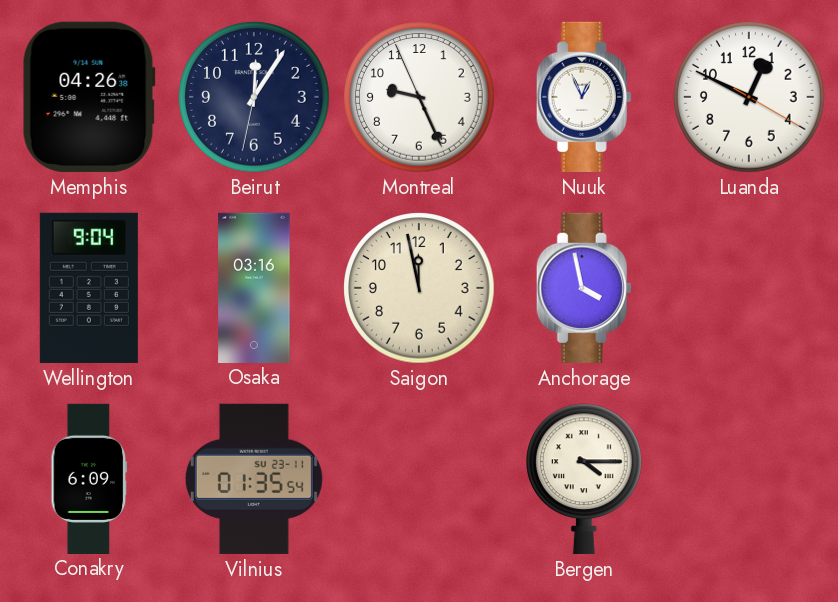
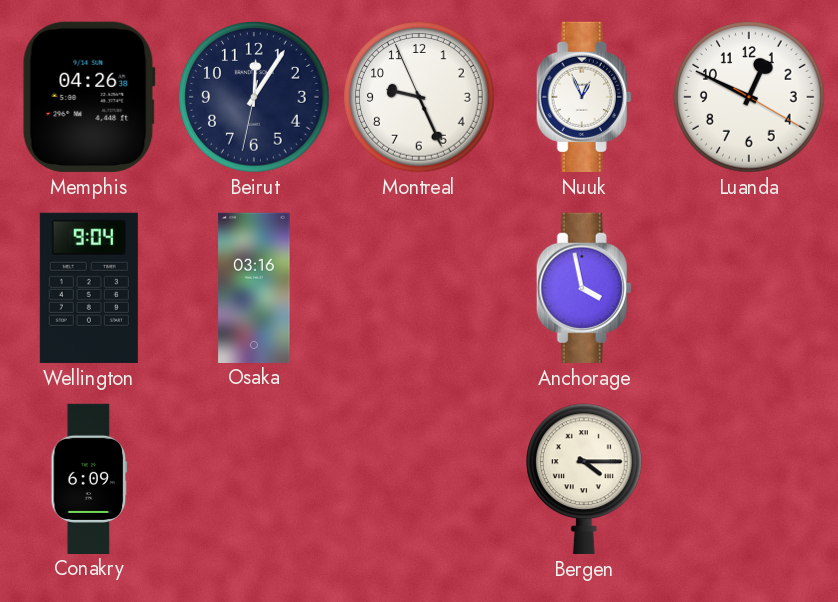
Saigon: 11:58 -> none (419, 288)
Vilnius: 01:35 -> none (254, 479)
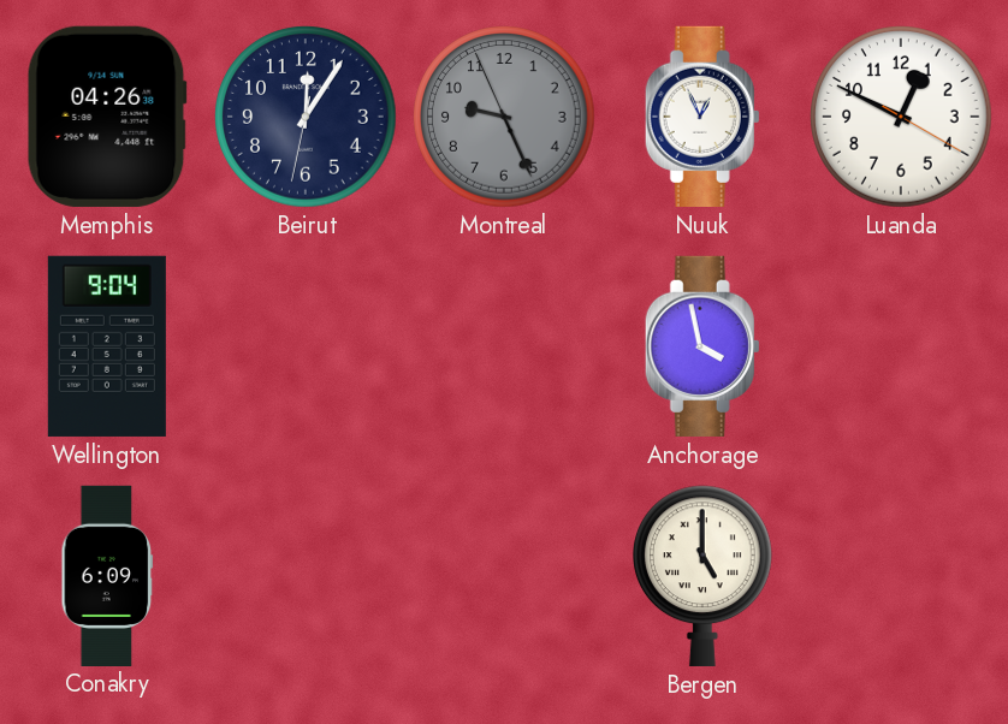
Montreal dial: white -> grey (504, 117)
Osaka: 03:16 -> none (254, 287)
Bergen: 4:15 -> 5:00 (704, 576)
